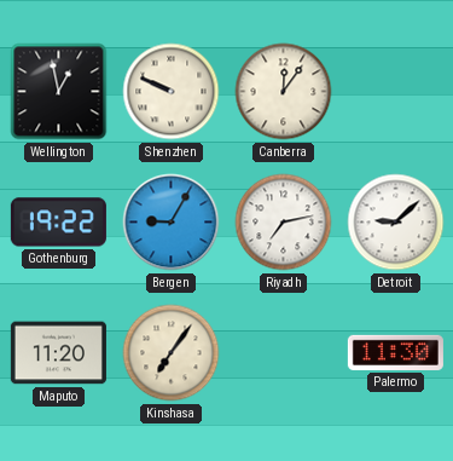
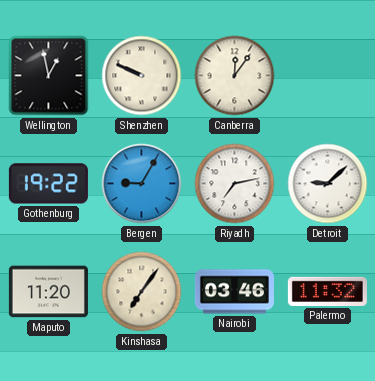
Nairobi: none -> 03:46 (234, 292)
Palermo: 11:30 -> 11:32 (327, 291)
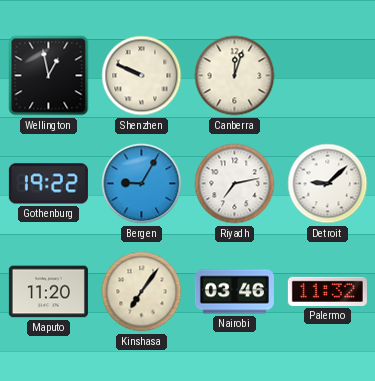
Canberra: 12:06 -> 12:03 (235, 76)
